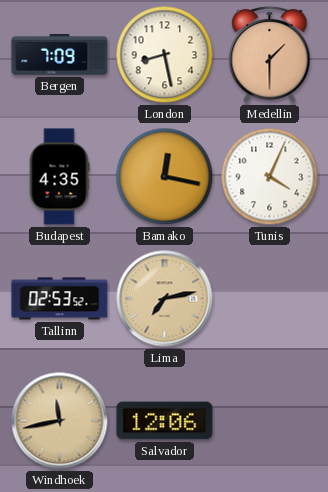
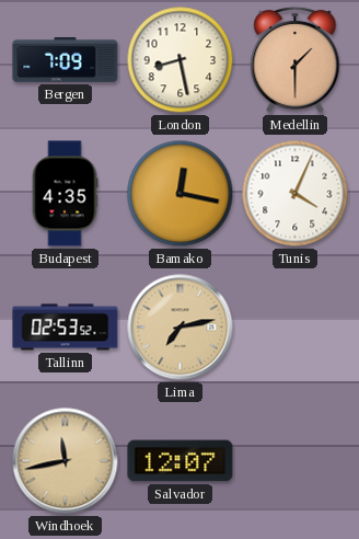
Salvador: 12:06 -> 12:07 (181, 461)
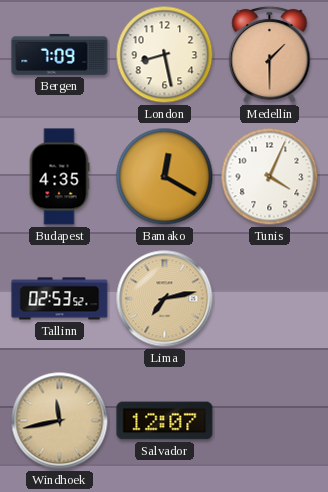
Bamako: 12:17 -> 12:20 (165, 177)
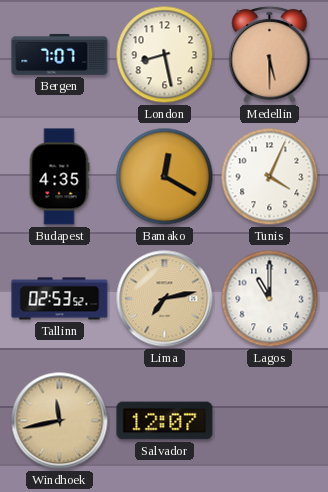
Bergen: 7:09 -> 7:07 (60, 54)
Medellin: 1:30 -> 5:30 (270, 55)
Lagos: none -> 11:00 (270, 299)
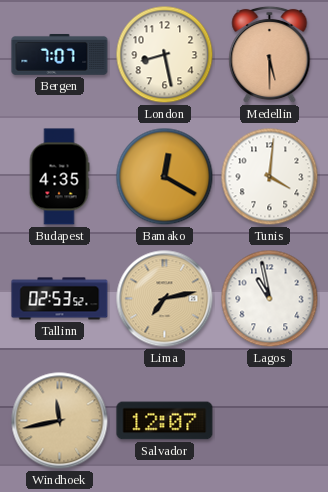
Tunis: 4:04 -> 4:01 (270, 177)
Lagos: 11:00 -> 10:58 (270, 299)
